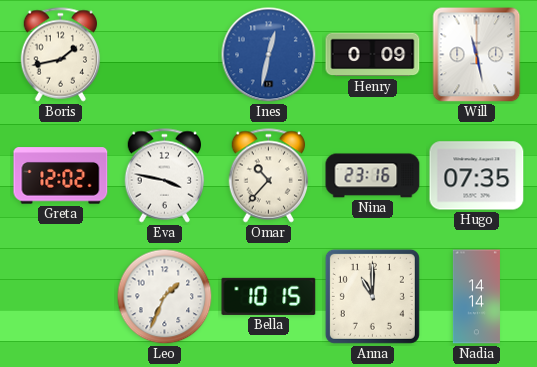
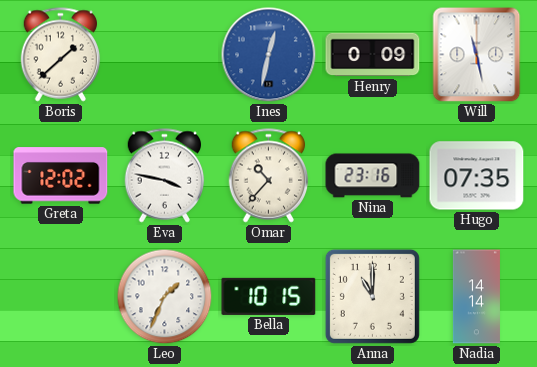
Boris: 1:43 -> 1:38 (61, 55)
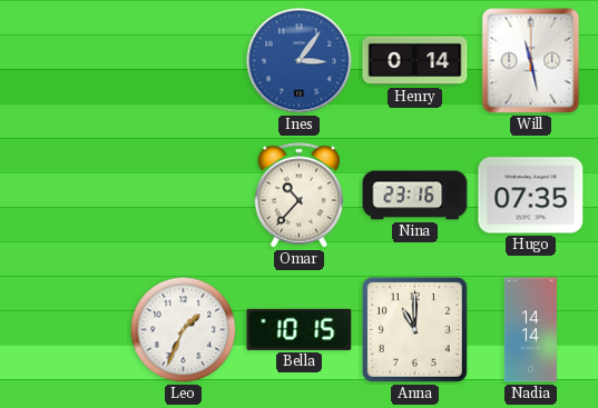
Boris: 1:38 -> none (61, 55)
Ines: 12:32 -> 3:06 (300, 61)
Henry: 0:09 -> 0:14 (415, 61)
Greta: 12:02 -> none (61, 176)
Eva: 3:47 -> none (165, 176)
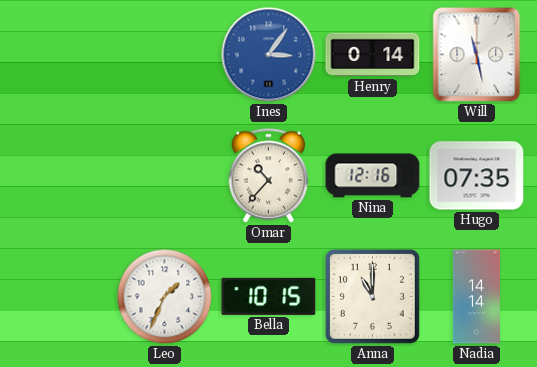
Nina: 23:16 -> 12:16 (373, 176)
